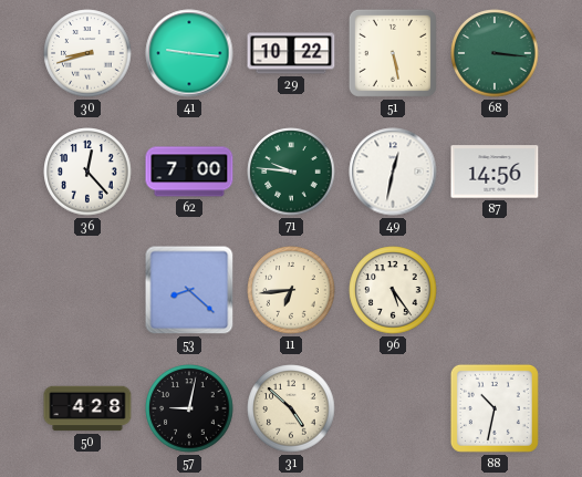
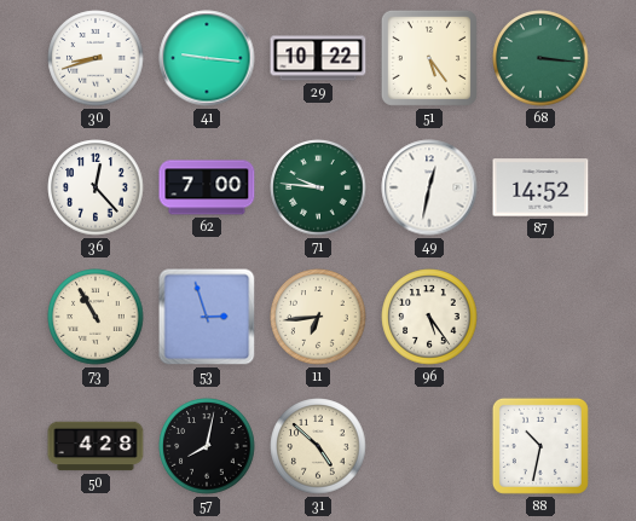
51: 5:28 -> 5:24 (429, 58)
87: 14:56 -> 14:52 (540, 187)
73: none -> 10:55 (96, 317)
53: 8:22 -> 2:57 (207, 317)
57: 9:02 -> 8:02 (207, 446)
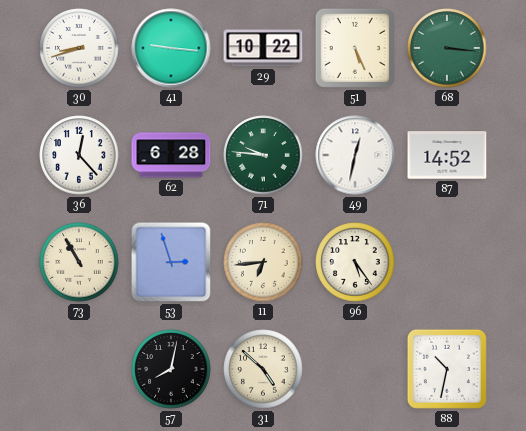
51: 5:24 -> 5:26 (355, 48)
62: 7:00 -> 6:28 (171, 155)
50: 4:28 -> none (96, 446)
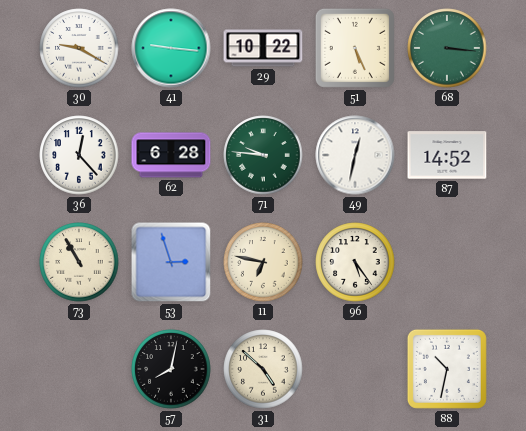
30: 8:42 -> 9:20 (79, 48)
11: 6:44 -> 6:47 (263, 262)
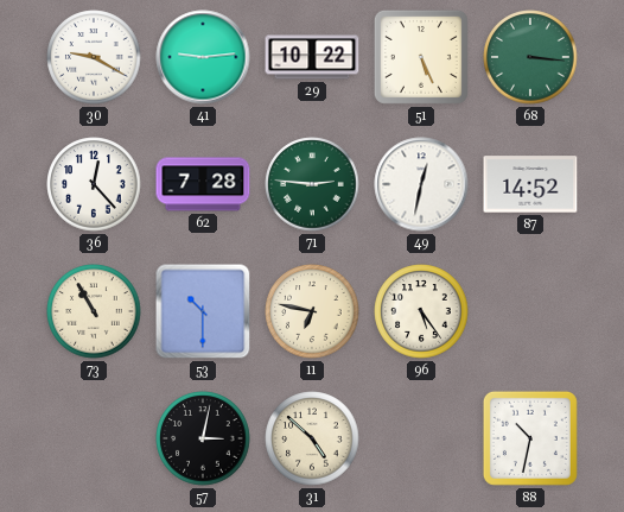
41: 9:16 -> 9:14 (203, 57)
62: 6:28 -> 7:28 (203, 184)
71: 9:46 -> 2:46 (312, 184)
53: 2:57 -> 10:30 (203, 311)
57: 8:02 -> 3:02 (203, 438)
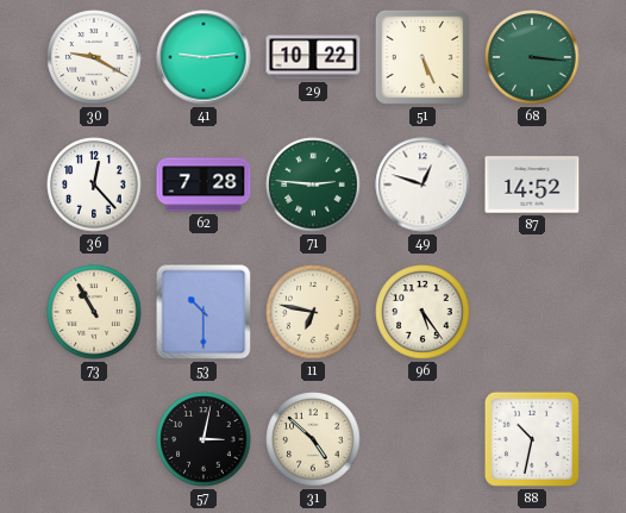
49: 12:32 -> 12:48 (422, 184)
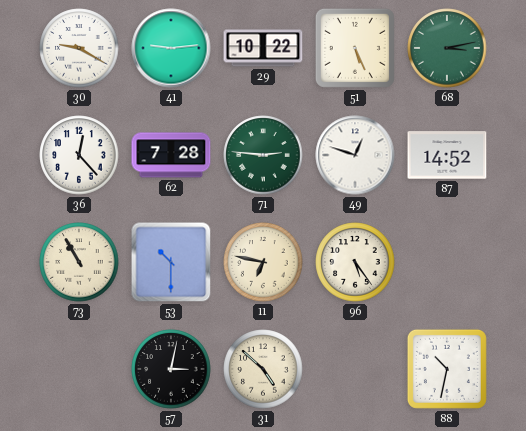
68: 3:16 -> 3:13 (447, 48)
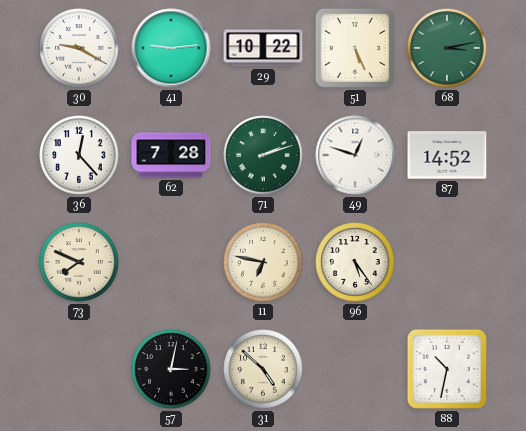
71: 2:46 -> 2:12 (263, 155)
73: 10:55 -> 7:49 (79, 262)
53: 10:30 -> none (171, 262)
